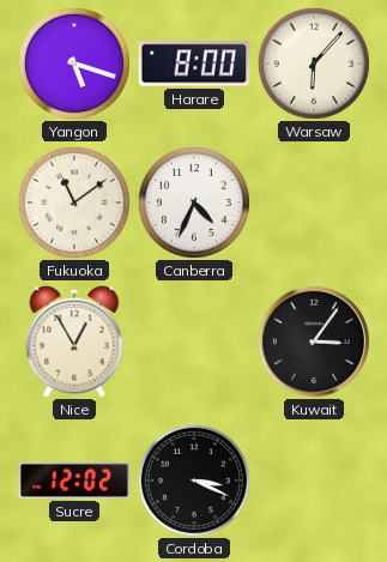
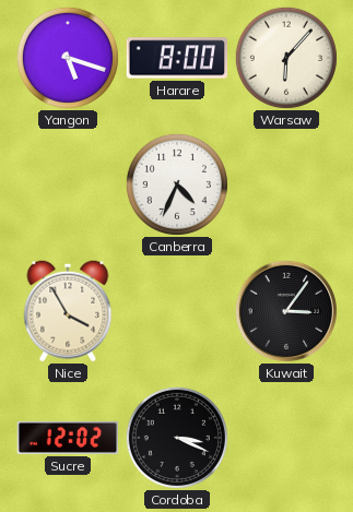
Fukuoka: 11:09 -> none (74, 203)
Nice: 12:55 -> 3:55 (68, 311)
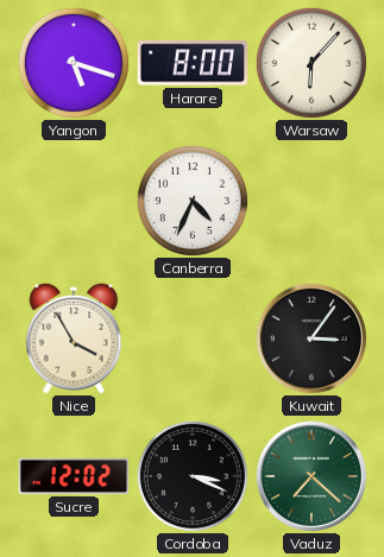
Vaduz: none -> 7:22 (311, 476)
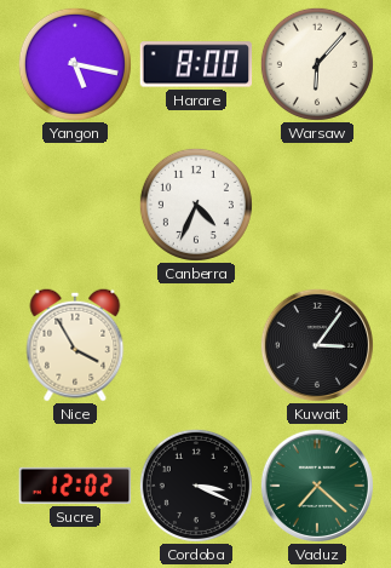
Yangon: 5:18 -> 5:17 (75, 64)
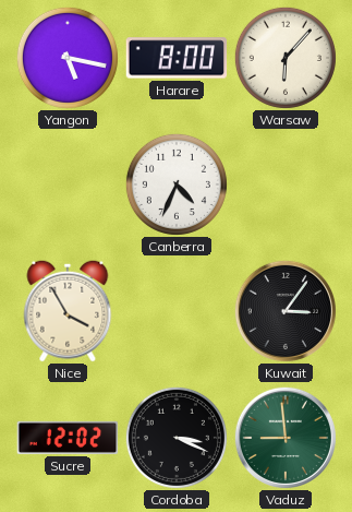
Vaduz: 7:22 -> 8:59 (286, 438)
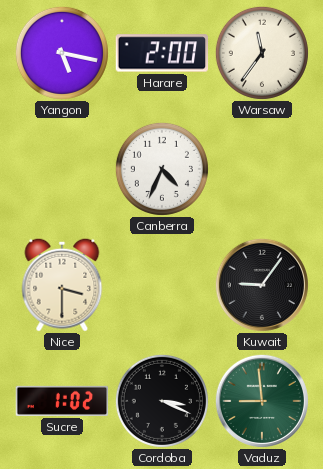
Harare: 8:00 -> 2:00 (162, 53)
Warsaw: 6:07 -> 11:36 (262, 53)
Nice: 3:55 -> 3:30 (62, 285)
Kuwait: 3:06 -> 9:06 (262, 285)
Sucre: 12:02 -> 1:02 (62, 401)
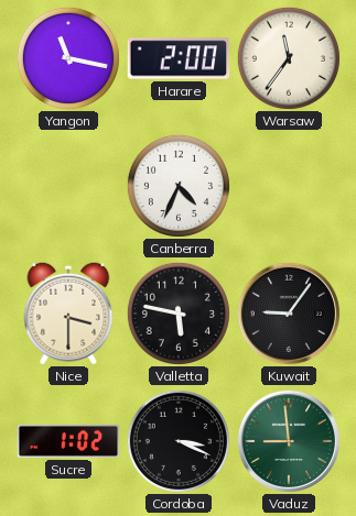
Yangon: 5:17 -> 11:17 (68, 58)
Valletta: none -> 5:47 (179, 314)
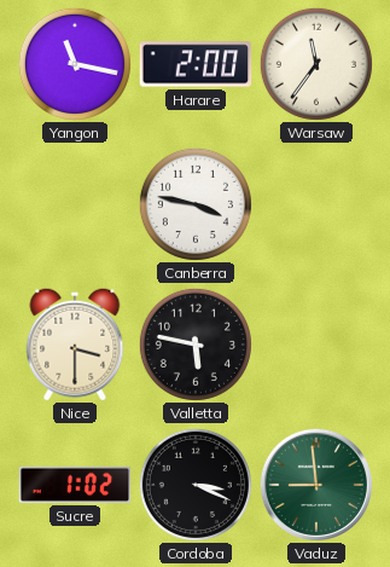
Canberra: 4:34 -> 3:47 (196, 204)
Kuwait: 9:06 -> none (289, 314)
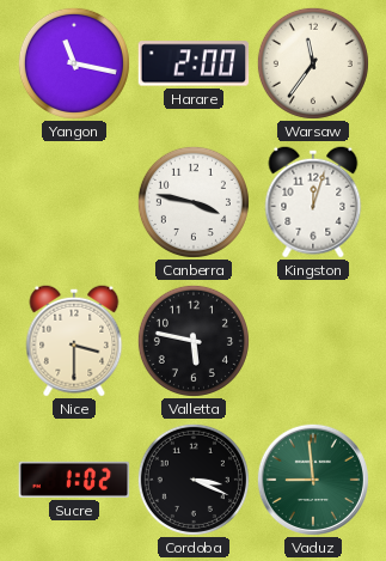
Kingston: none -> 12:03 (313, 202)
